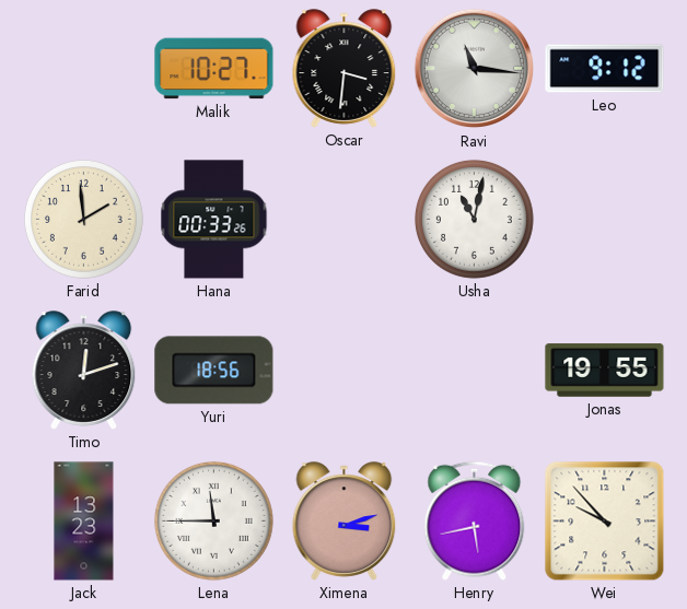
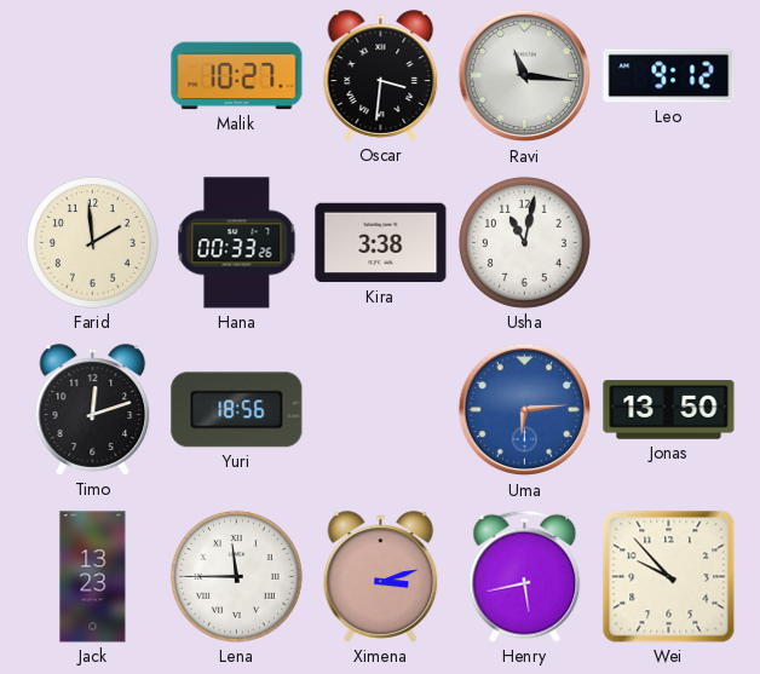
Kira: none -> 3:38 (381, 243)
Uma: none -> 6:14 (525, 410)
Jonas: 19:55 -> 13:50 (669, 410)
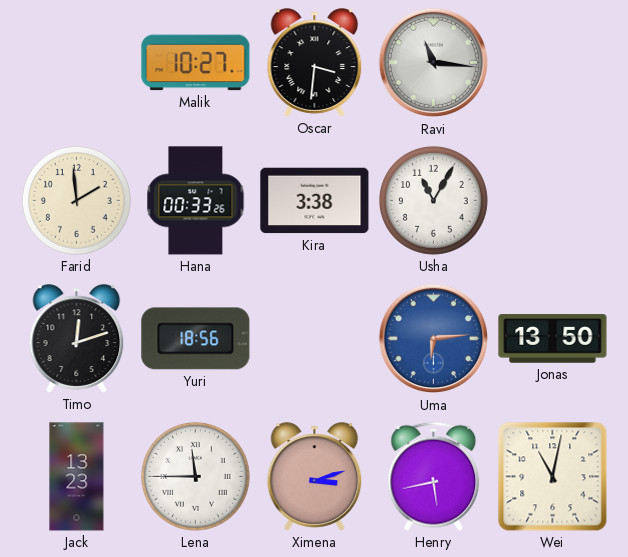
Leo: 9:12 -> none (669, 76)
Usha: 11:02 -> 11:05 (433, 200)
Wei: 9:53 -> 11:02 (553, 477)
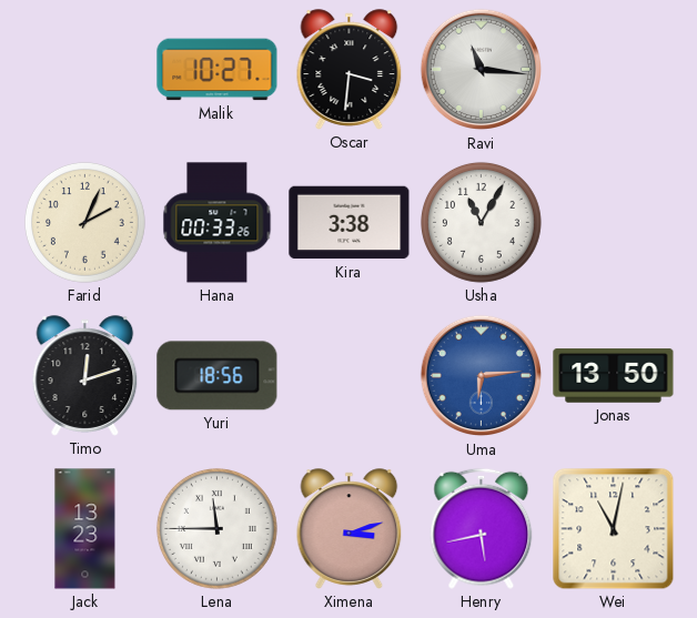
Farid: 1:59 -> 2:04 (84, 222)
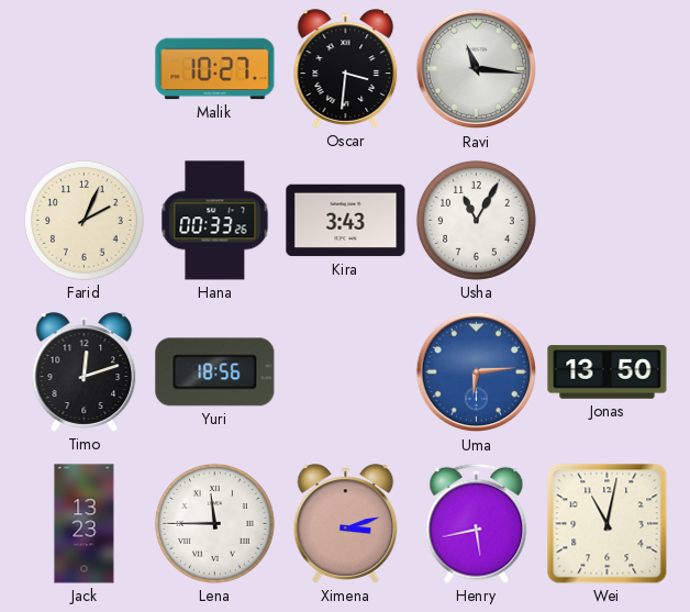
Kira: 3:38 -> 3:43 (346, 221)
